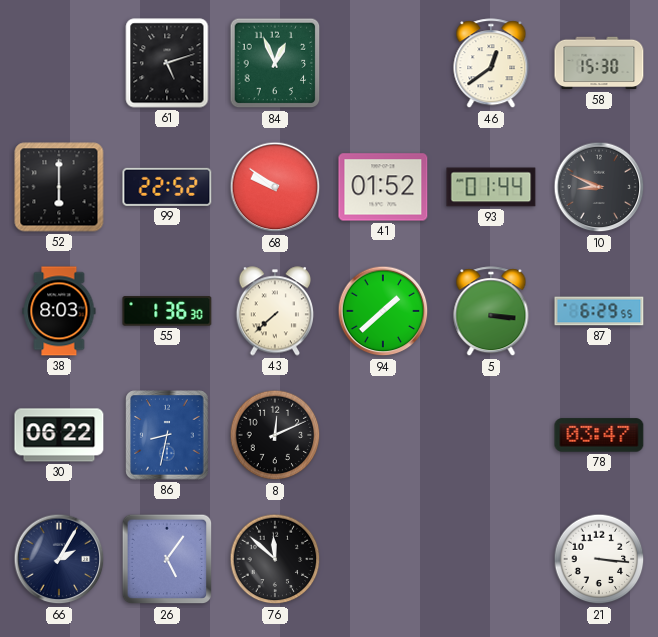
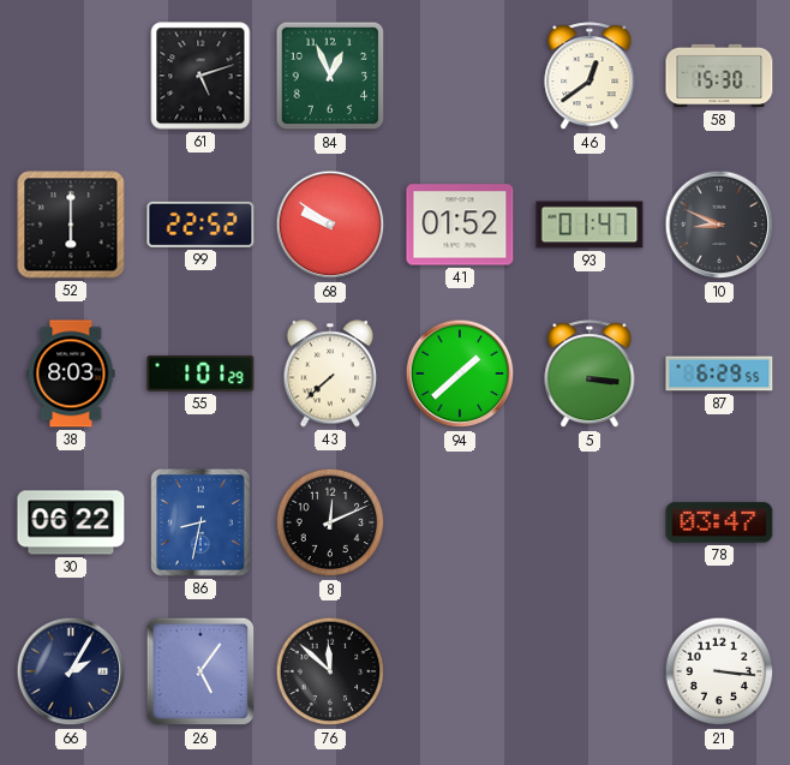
93: 01:44 -> 01:47 (589, 225)
55: 1:36 -> 1:01 (201, 373)
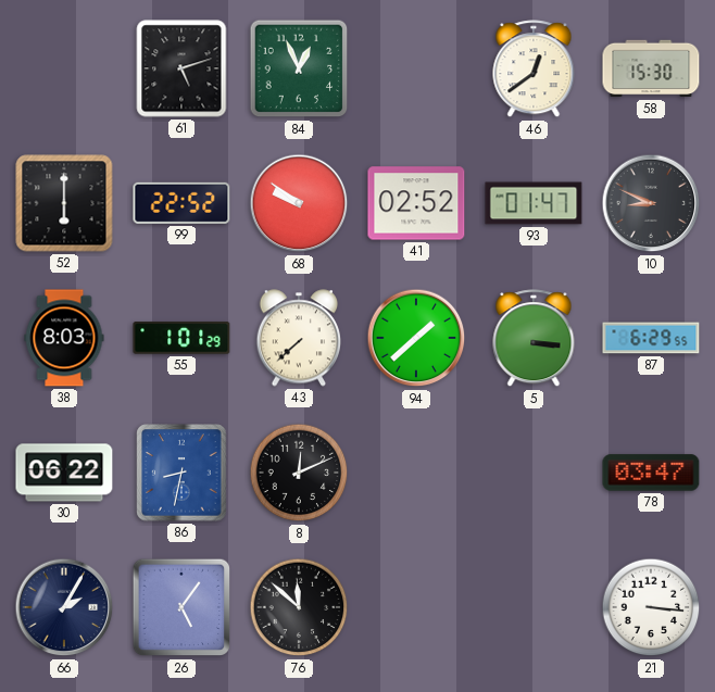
41: 01:52 -> 02:52 (416, 203)
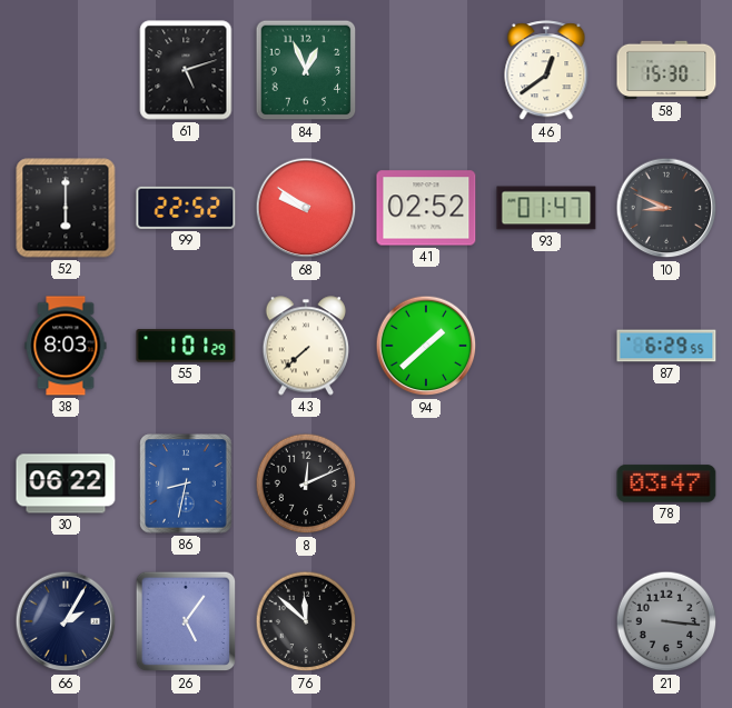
5: 3:16 -> none (534, 339)
21 dial: white -> grey (666, 621)
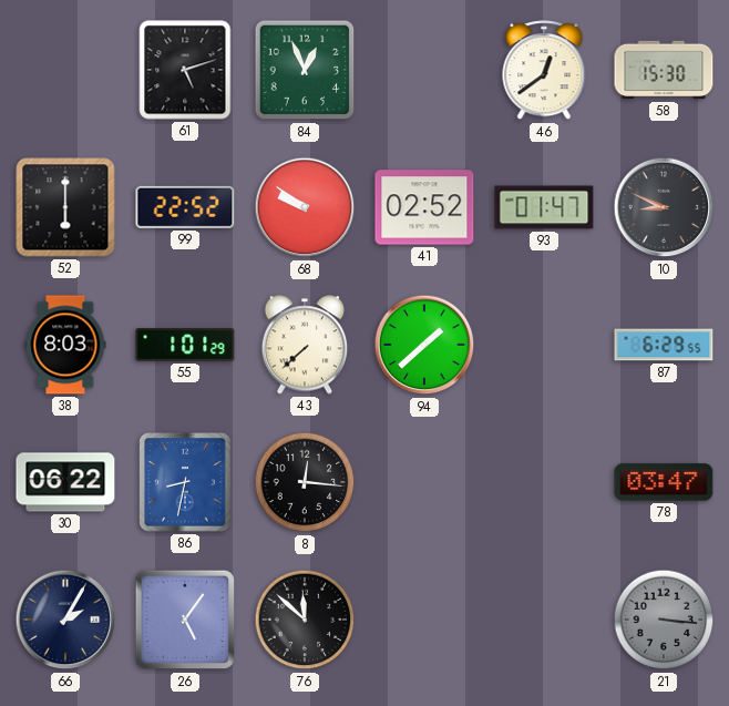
8: 12:11 -> 12:16 (305, 482)
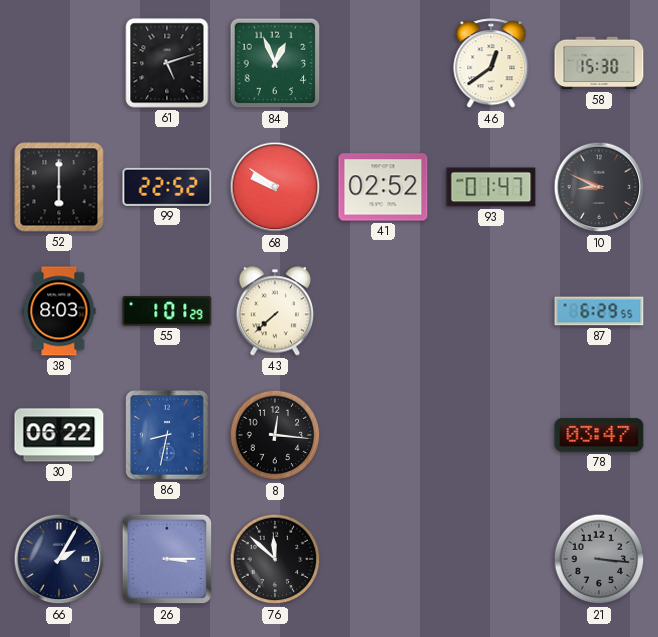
94: 1:38 -> none (424, 345)
26: 5:06 -> 3:15 (167, 559)
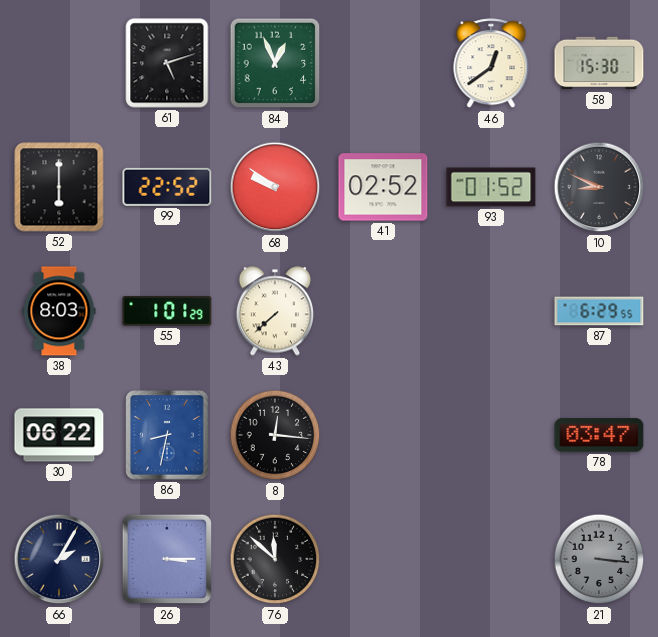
93: 01:47 -> 01:52 (491, 187)
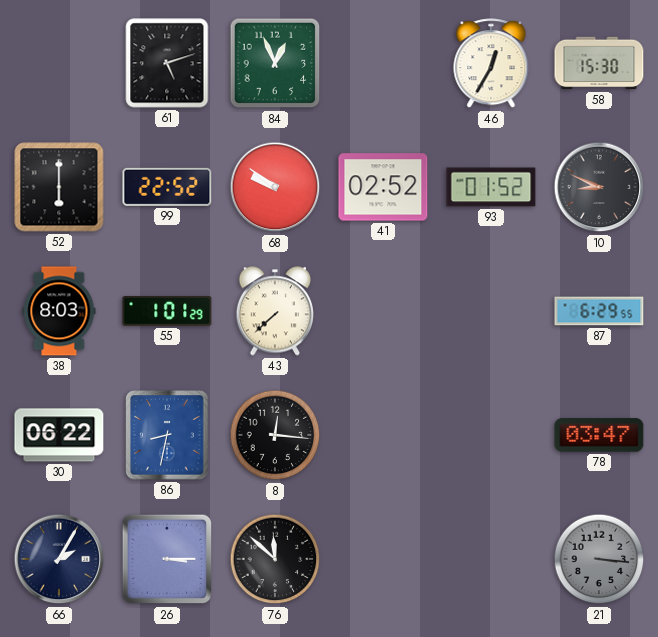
46: 12:39 -> 12:35 (491, 64)
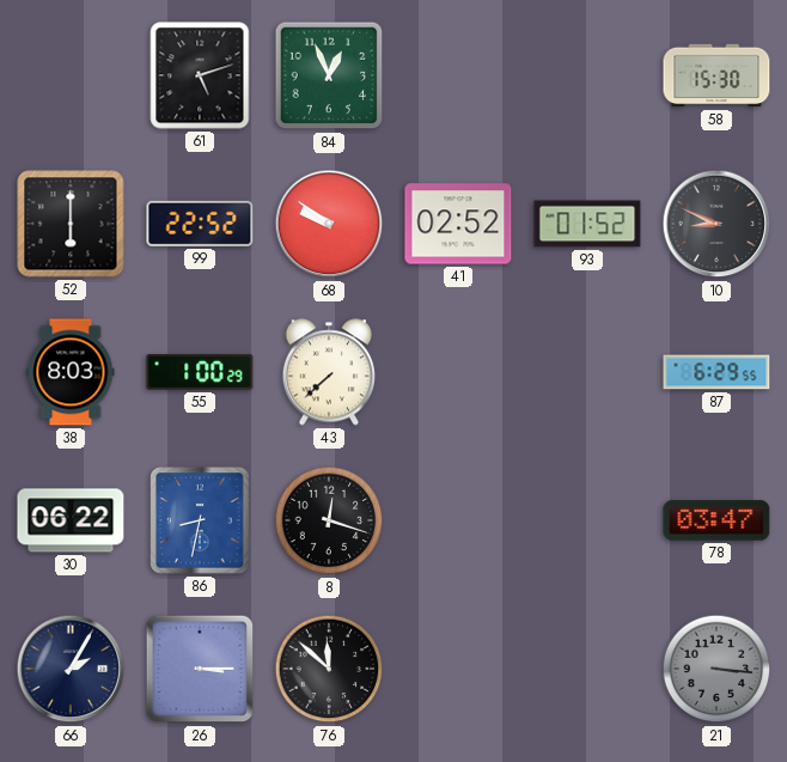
46: 12:35 -> none (491, 64)
55: 1:01 -> 1:00 (200, 372)
8: 12:16 -> 12:18 (329, 520)
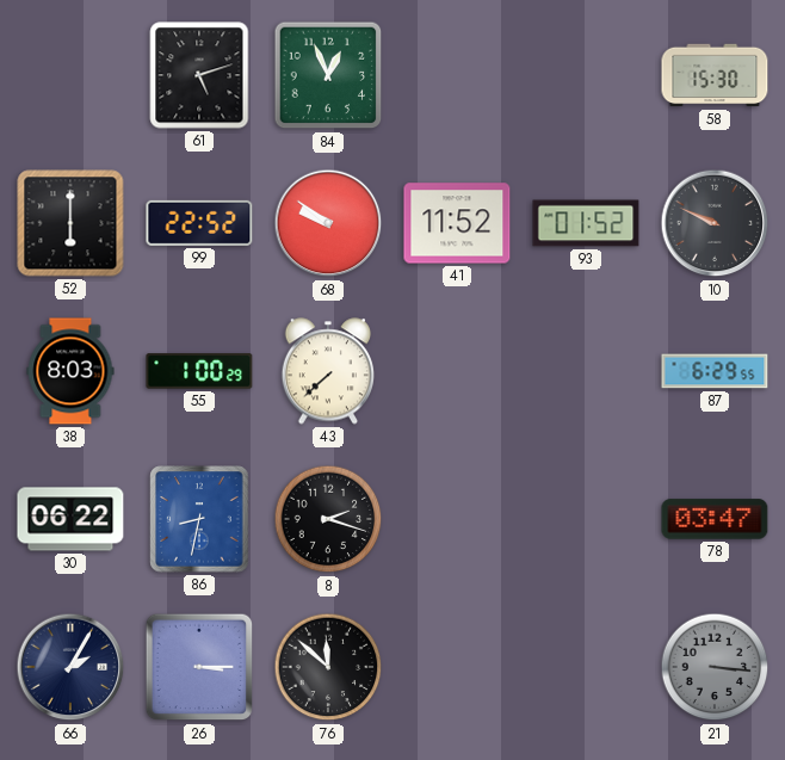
41: 02:52 -> 11:52 (457, 223)
10: 8:49 -> 9:49 (715, 223)
8: 12:18 -> 2:18 (328, 519)
